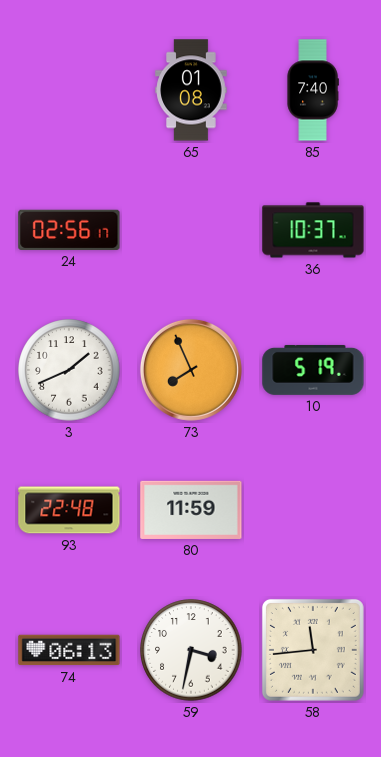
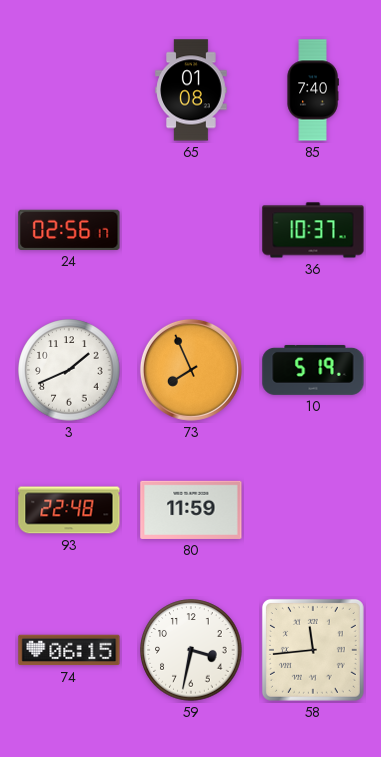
74: 06:13 -> 06:15 (69, 650)
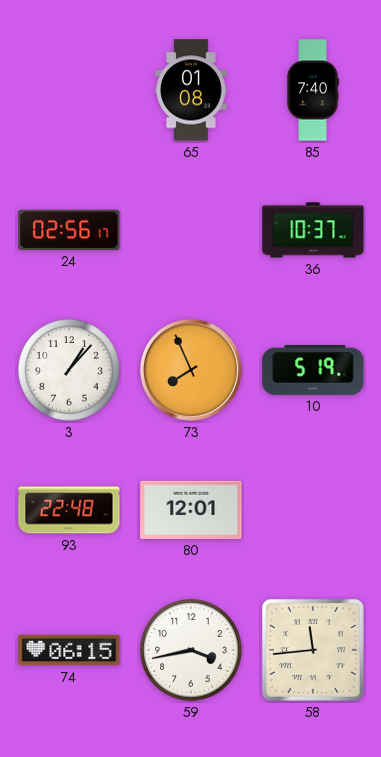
3: 1:41 -> 1:07 (69, 370)
80: 11:59 -> 12:01 (191, 510)
59: 3:32 -> 3:43 (191, 650)
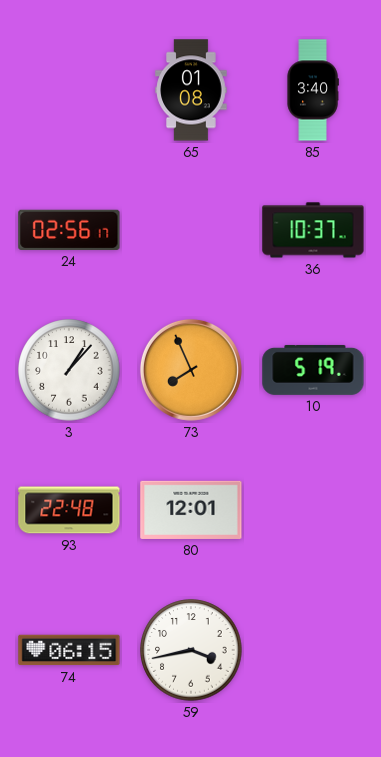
85: 7:40 -> 3:40 (313, 90)
58: 11:44 -> none (313, 650)
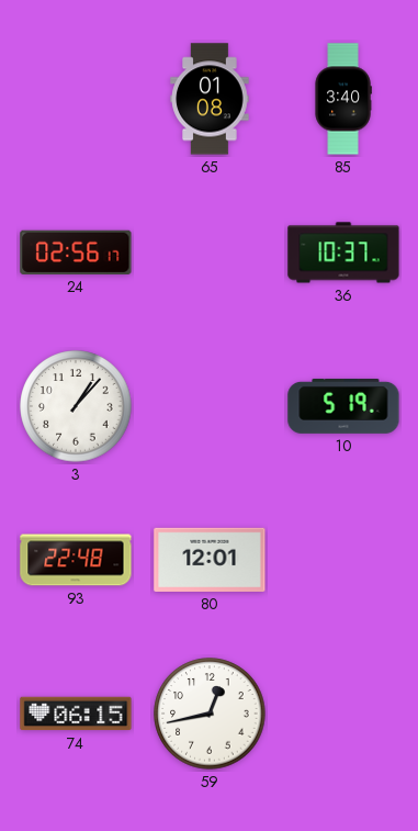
73: 7:56 -> none (191, 370)
59: 3:43 -> 12:43 (210, 714)
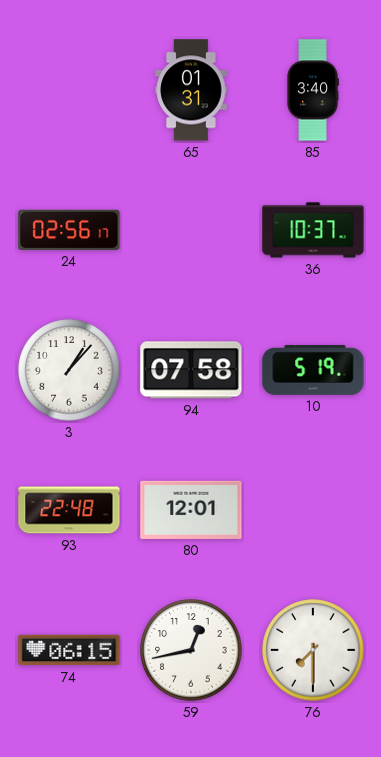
65: 01:08 -> 01:31 (191, 90)
94: none -> 07:58 (191, 370)
76: none -> 7:30 (313, 650)
